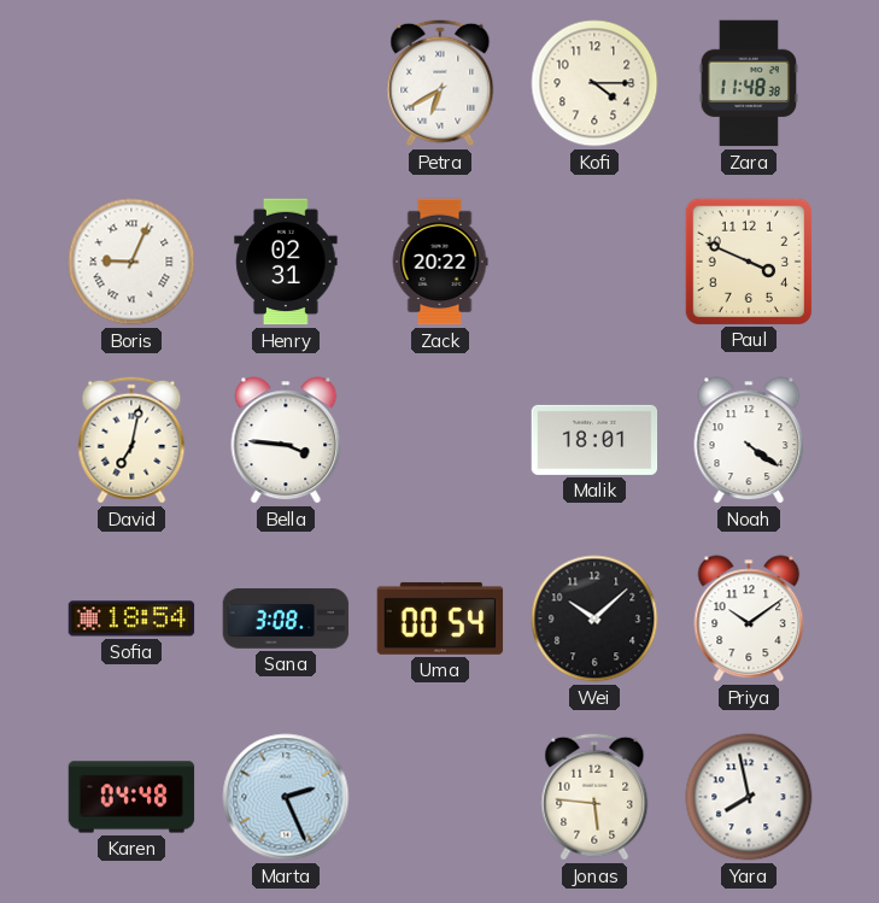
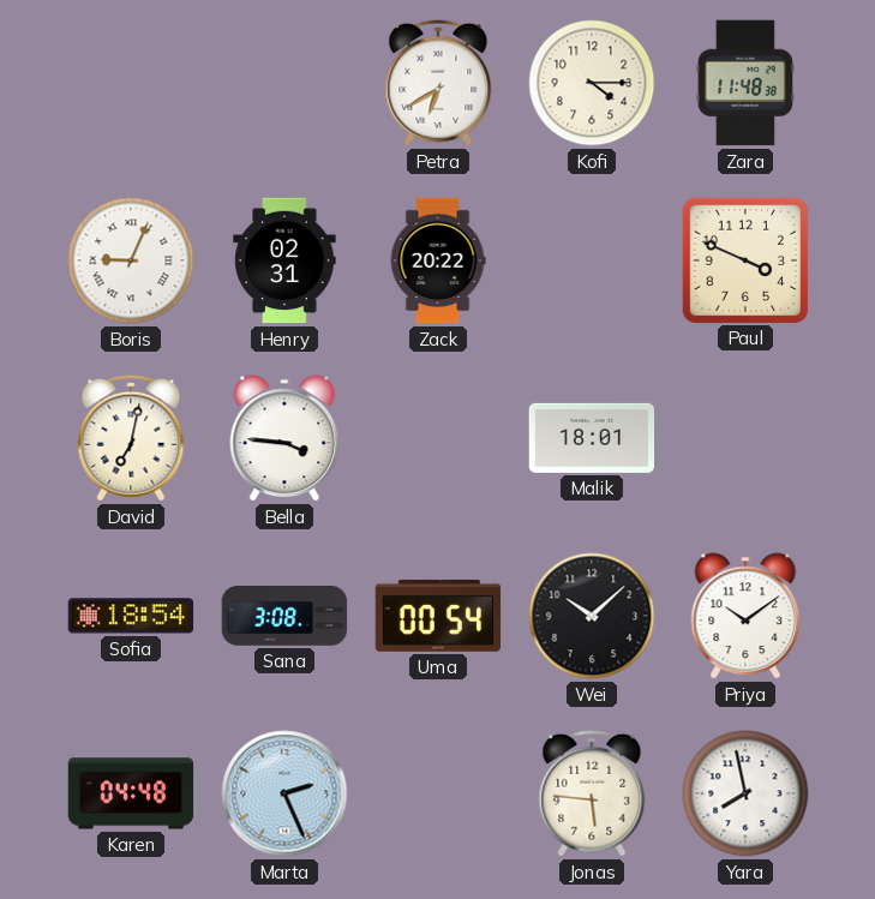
Noah: 4:21 -> none (749, 440)
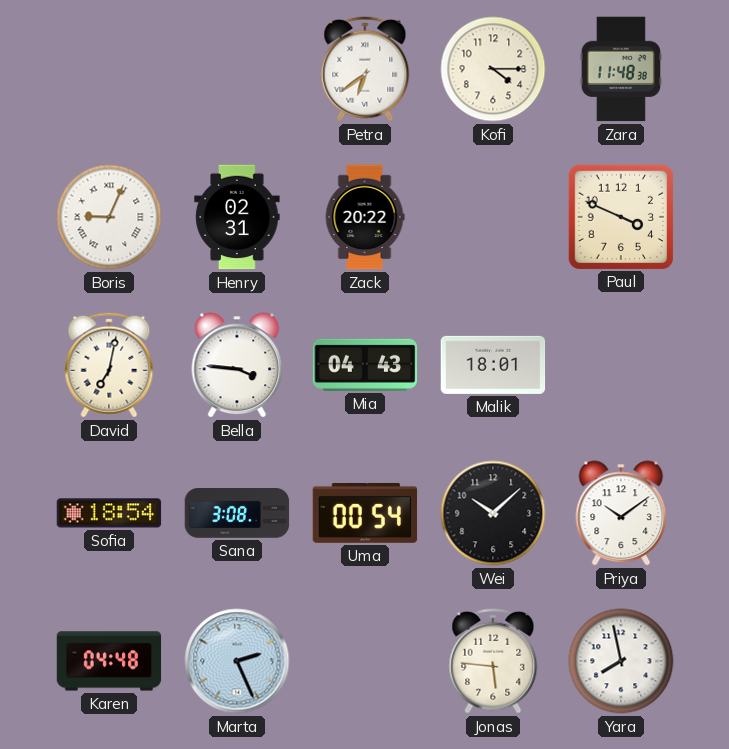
Petra: 6:40 -> 6:39 (365, 69)
Mia: none -> 04:43 (365, 365)
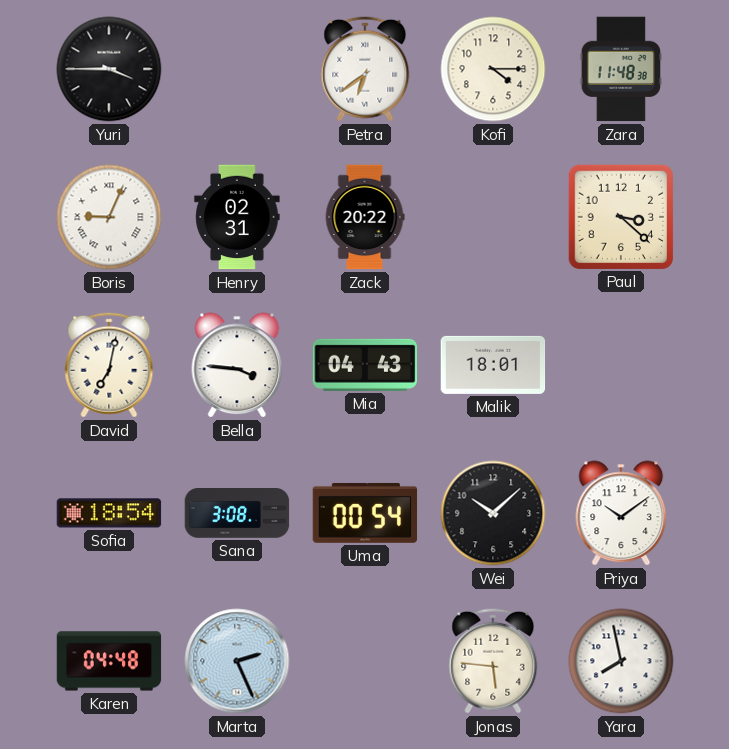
Yuri: none -> 3:45 (109, 69)
Paul: 3:49 -> 3:22 (620, 216)
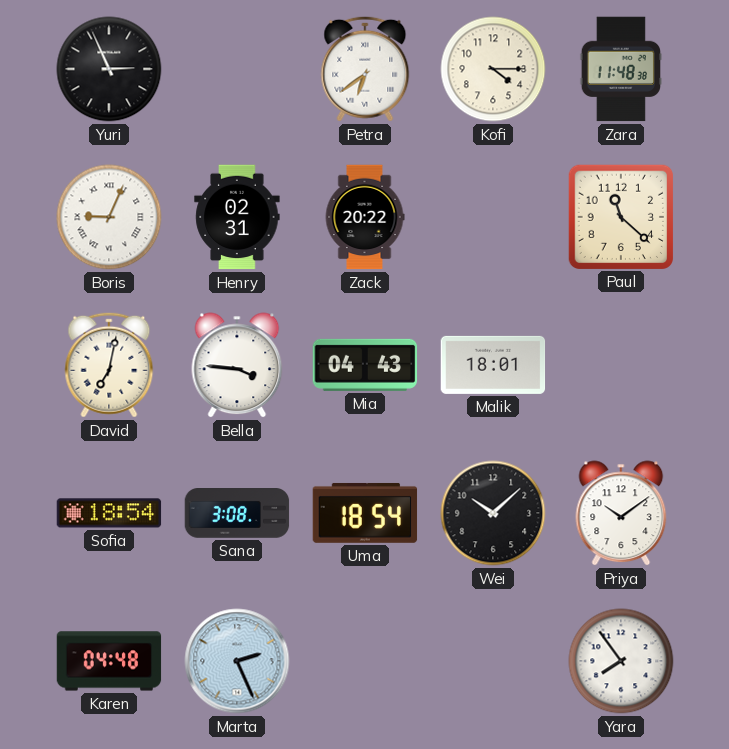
Yuri: 3:45 -> 2:56 (109, 69)
Paul: 3:22 -> 11:22 (620, 216)
Uma: 00:54 -> 18:54 (365, 513)
Jonas: 5:46 -> none (493, 661)
Yara: 7:58 -> 7:54 (621, 661)
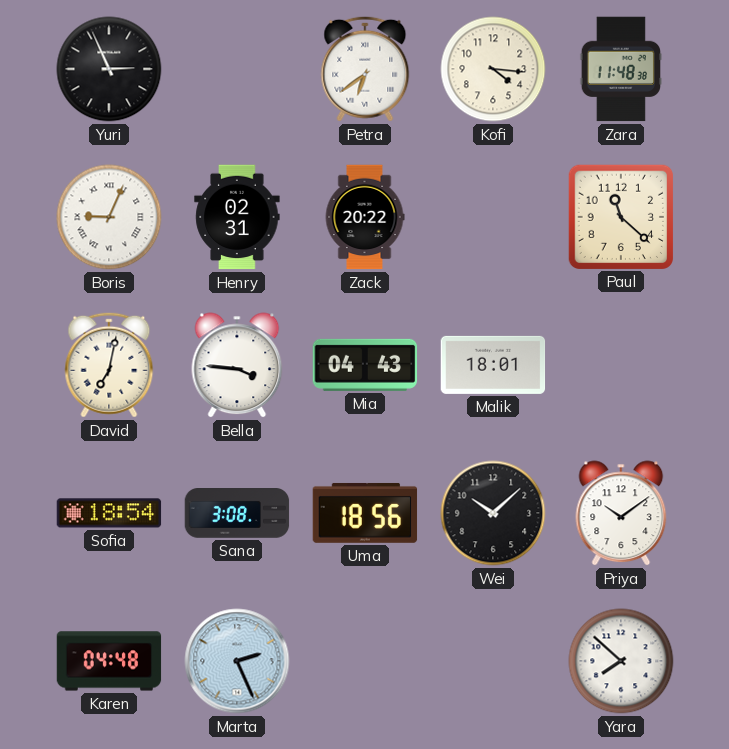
Kofi: 4:15 -> 4:16 (493, 69)
Uma: 18:54 -> 18:56 (365, 513)
Yara: 7:54 -> 7:52 (621, 661)
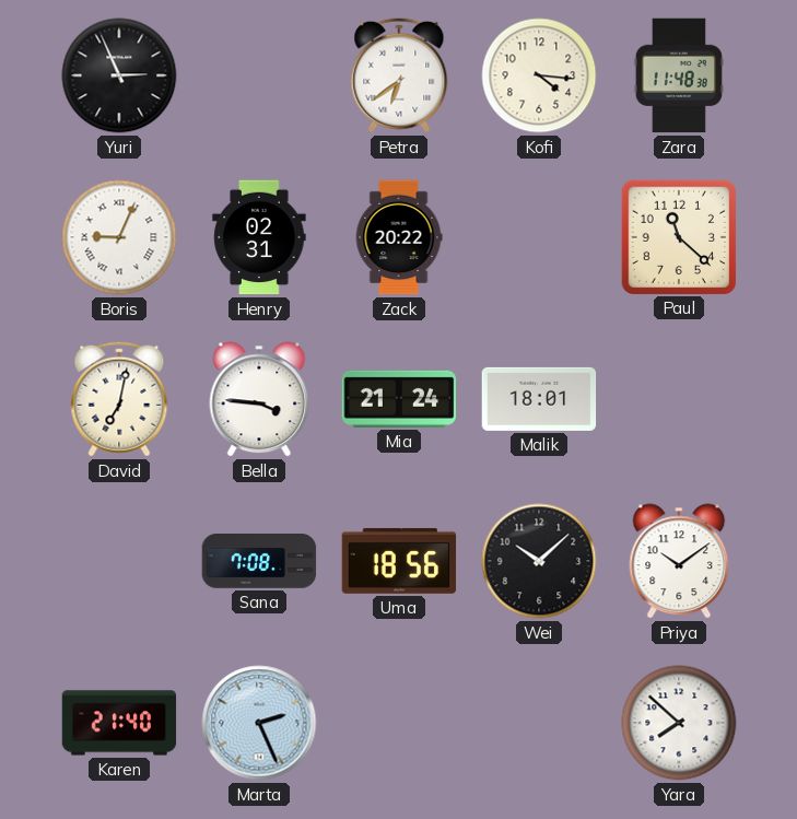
Mia: 04:43 -> 21:24 (399, 399)
Sofia: 18:54 -> none (109, 513)
Sana: 3:08 -> 7:08 (259, 562)
Karen: 04:48 -> 21:40 (119, 723)
